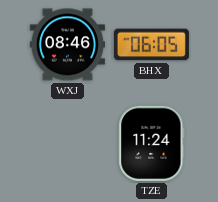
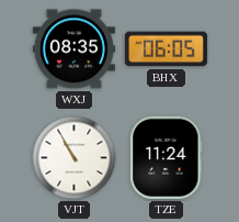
WXJ: 08:46 -> 08:35 (73, 49)
VJT: none -> 10:55 (75, 158)
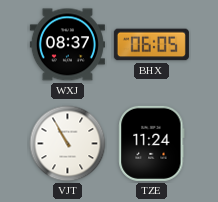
WXJ: 08:35 -> 08:37 (67, 45)
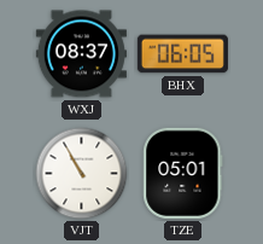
TZE: 11:24 -> 05:01 (183, 173)
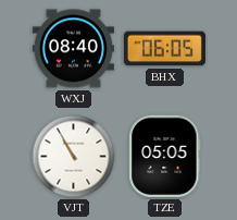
WXJ: 08:37 -> 08:40 (73, 49)
TZE: 05:01 -> 05:05 (165, 156)
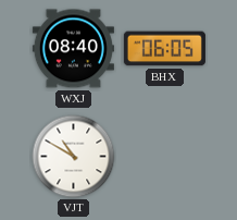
VJT: 10:55 -> 10:50 (74, 157)
TZE: 05:05 -> none (165, 156)
